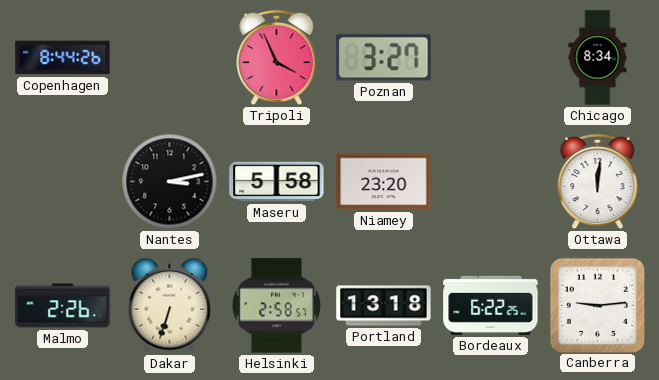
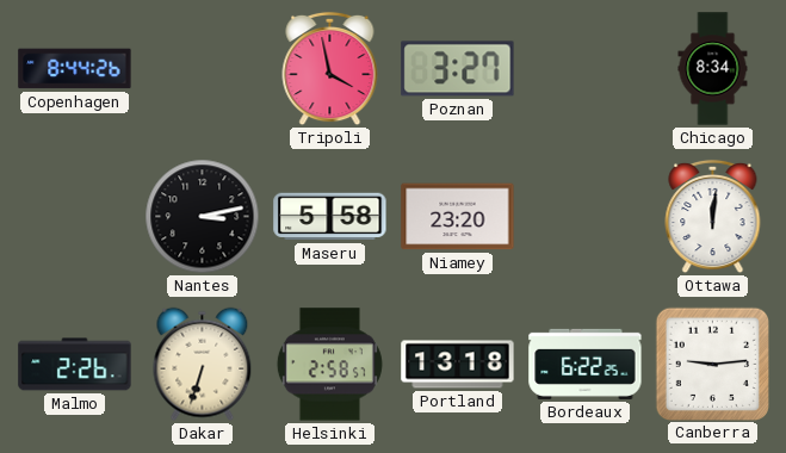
Tripoli: 3:56 -> 3:58 (330, 69)
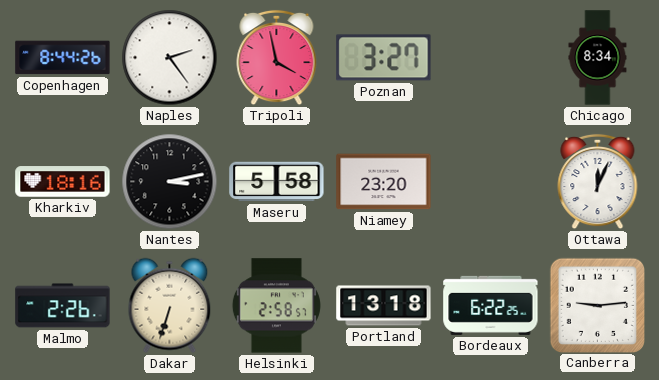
Naples: none -> 2:24 (170, 58)
Kharkiv: none -> 18:16 (63, 182)
Ottawa: 12:01 -> 12:04 (598, 182)
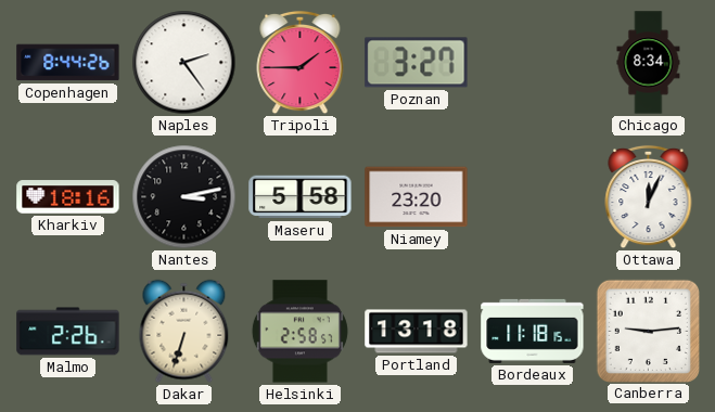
Tripoli: 3:58 -> 1:45 (301, 63)
Bordeaux: 6:22 -> 11:18 (533, 331)
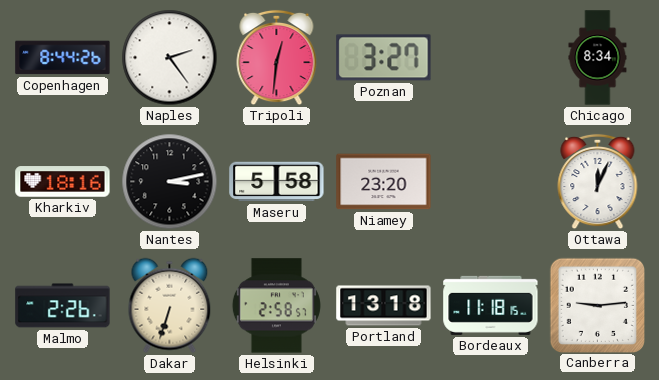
Tripoli: 1:45 -> 12:31 (277, 58)
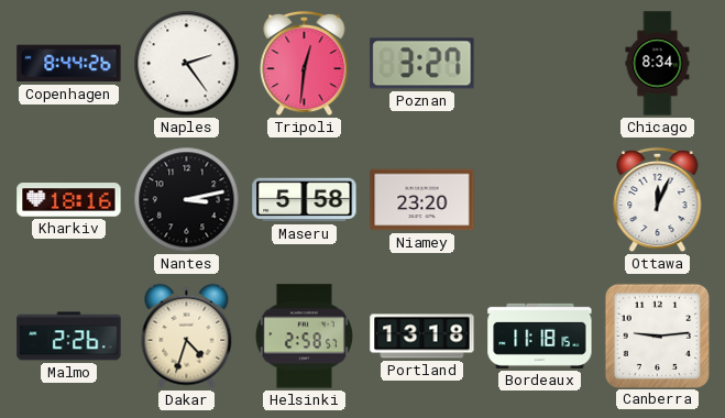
Dakar: 6:33 -> 4:33 (187, 337)
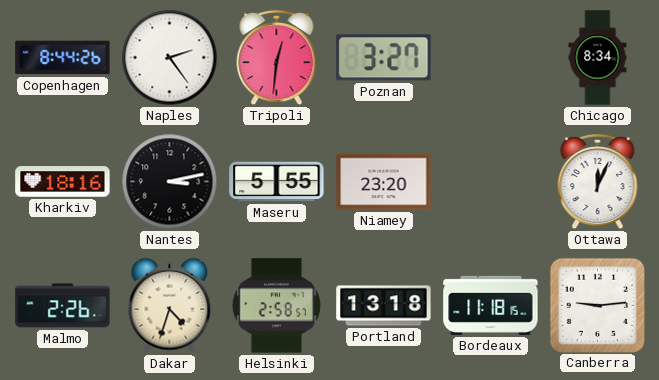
Maseru: 5:58 -> 5:55 (277, 182)
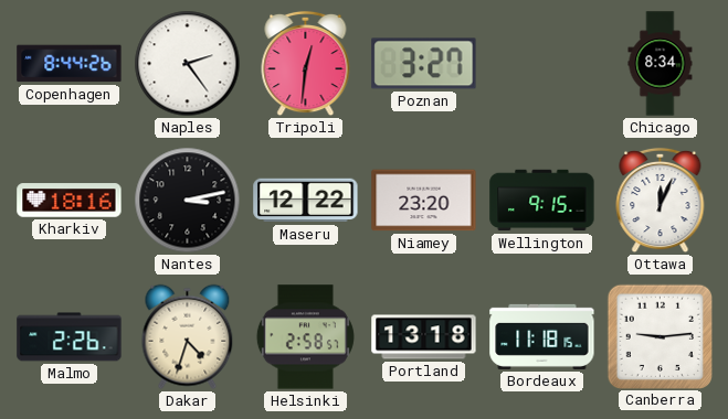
Maseru: 5:55 -> 12:22 (306, 201)
Wellington: none -> 9:15 (542, 201)
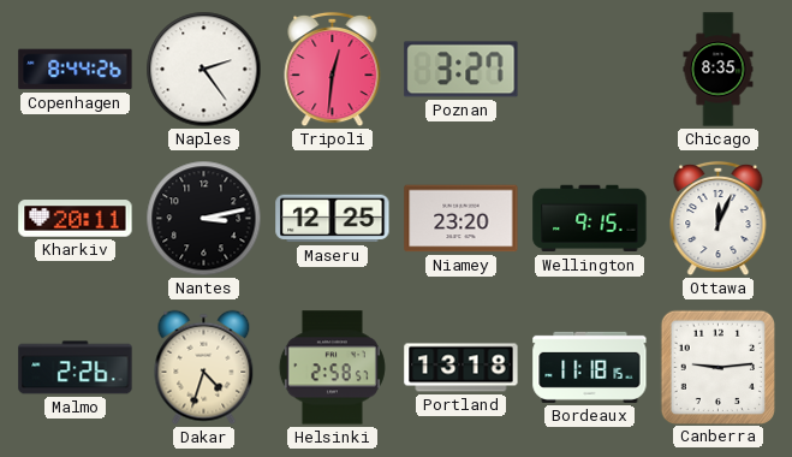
Chicago: 8:34 -> 8:35 (719, 70)
Kharkiv: 18:16 -> 20:11 (76, 219)
Maseru: 12:22 -> 12:25 (333, 219)
